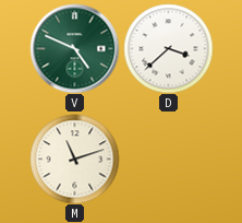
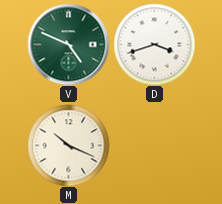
D: 3:38 -> 3:42 (154, 44)
M: 11:12 -> 10:19 (68, 145)
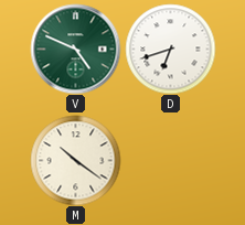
D: 3:42 -> 6:42 (170, 49)
M: 10:19 -> 10:21 (75, 160)
